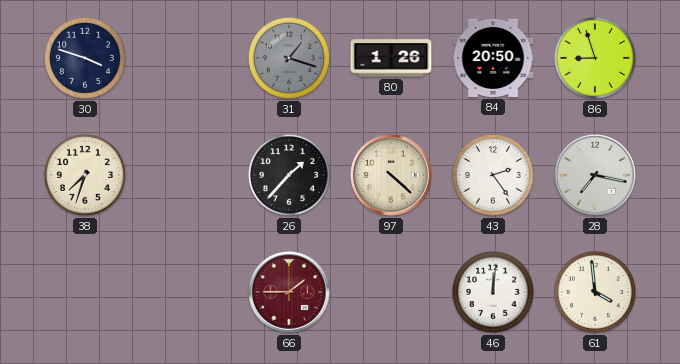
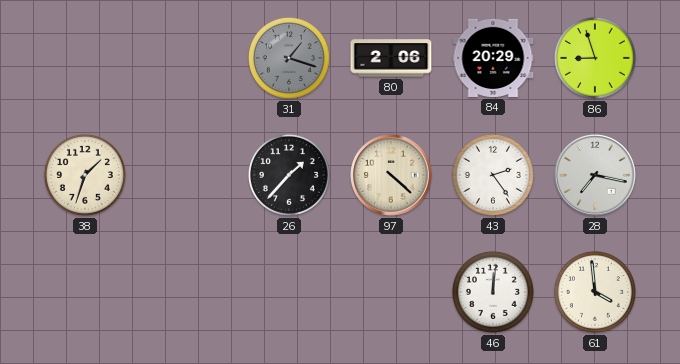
30: 3:48 -> none (85, 58)
80: 1:26 -> 2:06 (391, 58)
84: 20:50 -> 20:29 (493, 58)
38: 7:33 -> 1:33 (85, 175)
66: 1:45 -> none (289, 292)
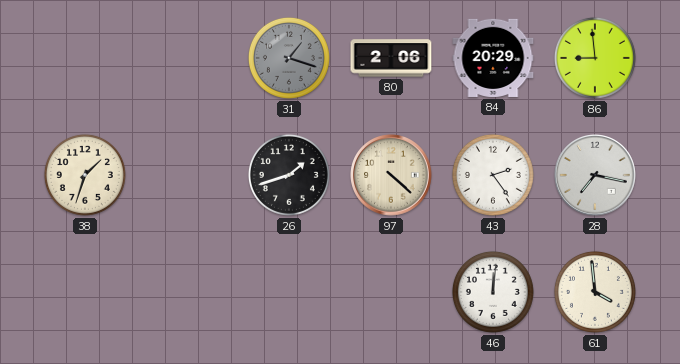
86: 8:57 -> 8:59 (595, 58)
26: 1:37 -> 1:42 (289, 175)
